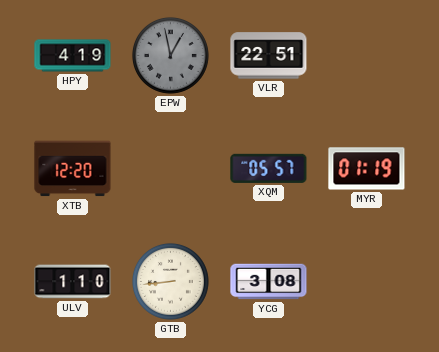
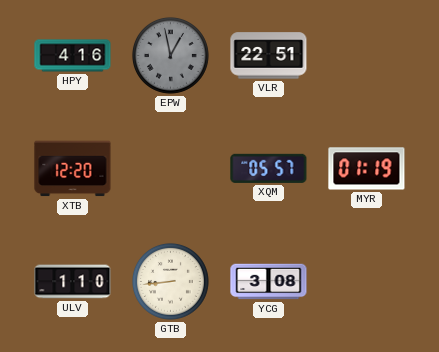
HPY: 4:19 -> 4:16 (73, 56)
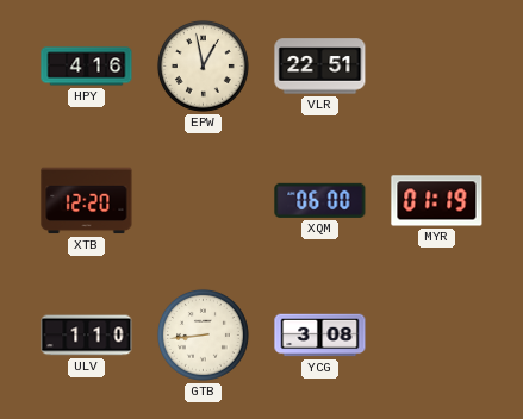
EPW dial: grey -> cream (203, 65)
XQM: 05:57 -> 06:00 (320, 200)
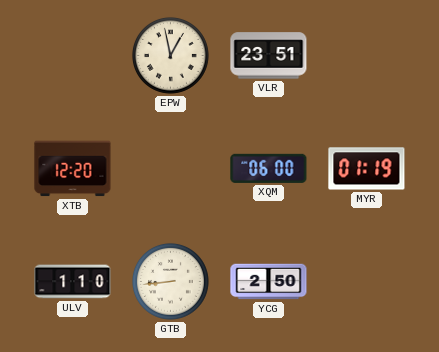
HPY: 4:16 -> none (87, 67)
VLR: 22:51 -> 23:51 (269, 56)
YCG: 3:08 -> 2:50 (269, 282)
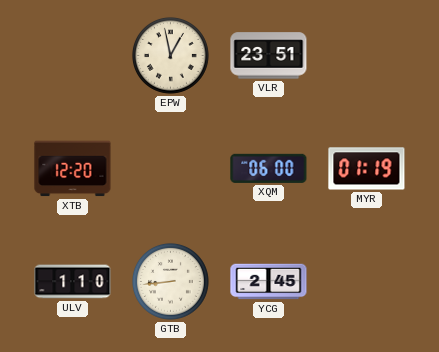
YCG: 2:50 -> 2:45 (269, 282)
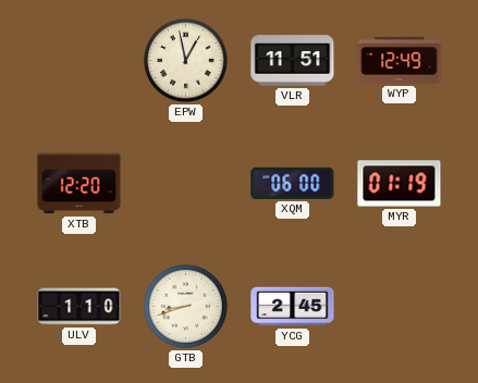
VLR: 23:51 -> 11:51 (293, 61)
WYP: none -> 12:49 (400, 60)
GTB: 8:44 -> 8:42 (185, 306)
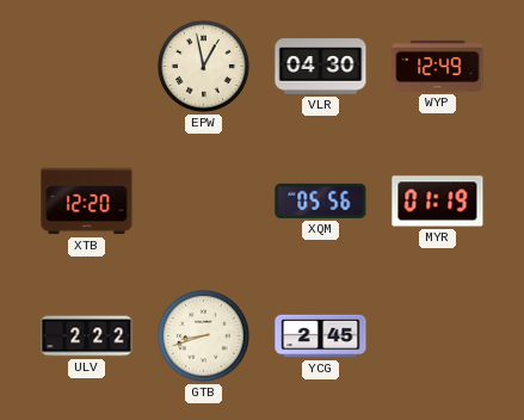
VLR: 11:51 -> 04:30 (321, 67)
XQM: 06:00 -> 05:56 (321, 200)
ULV: 1:10 -> 2:22 (87, 336)
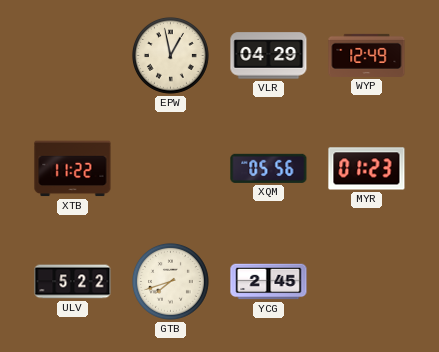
VLR: 04:30 -> 04:29 (269, 56)
XTB: 12:20 -> 11:22 (73, 169)
MYR: 01:19 -> 01:23 (367, 169)
ULV: 2:22 -> 5:22 (73, 282)
GTB: 8:42 -> 7:42 (170, 281)
